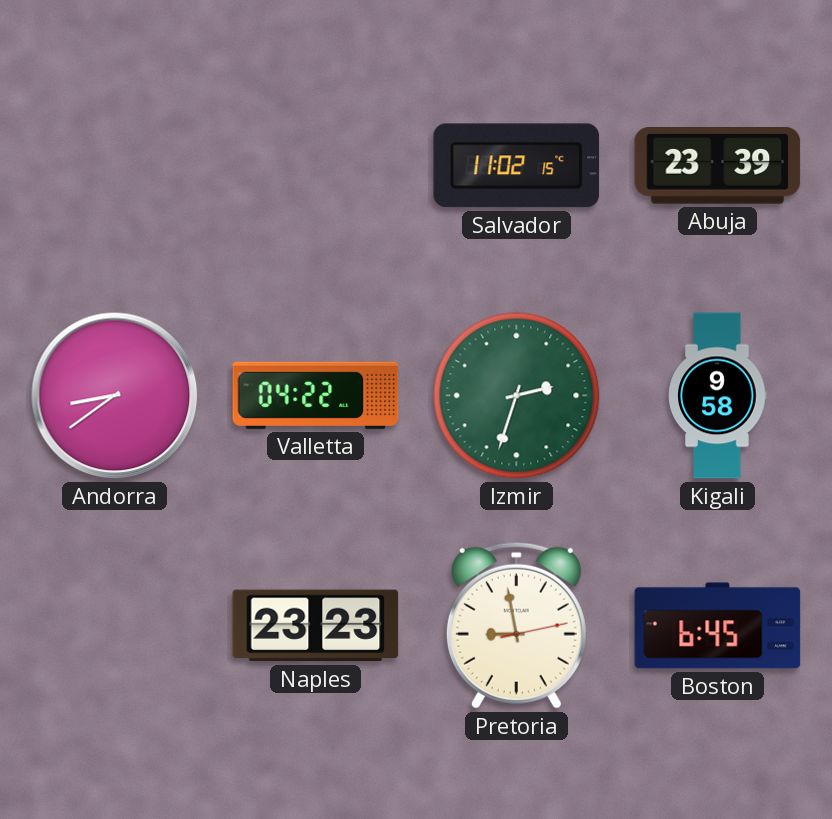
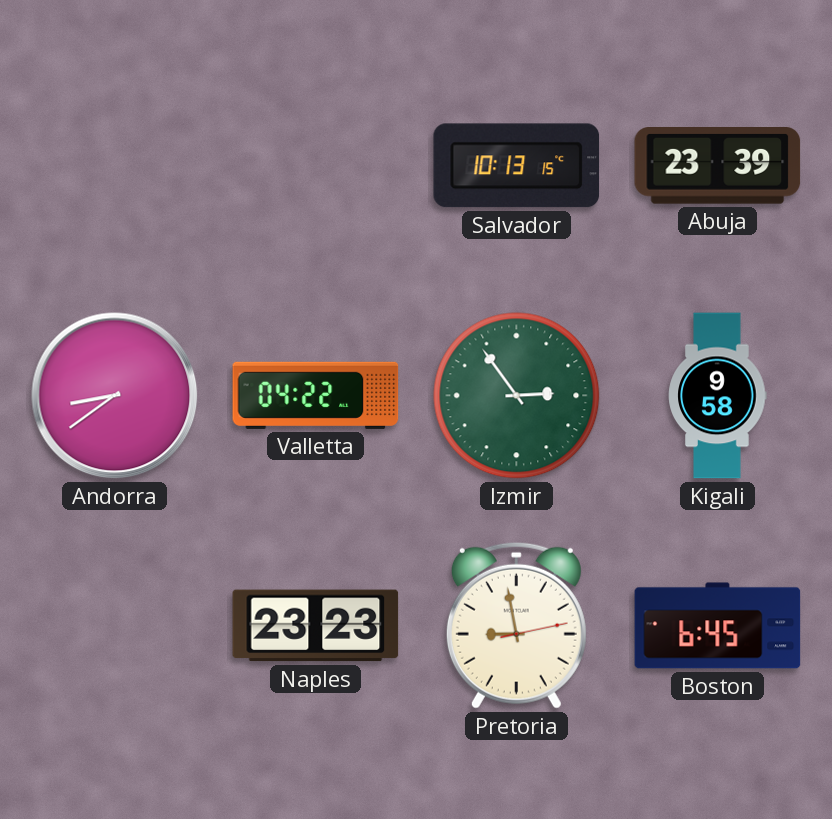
Salvador: 11:02 -> 10:13 (517, 166)
Izmir: 2:33 -> 2:54 (517, 396)
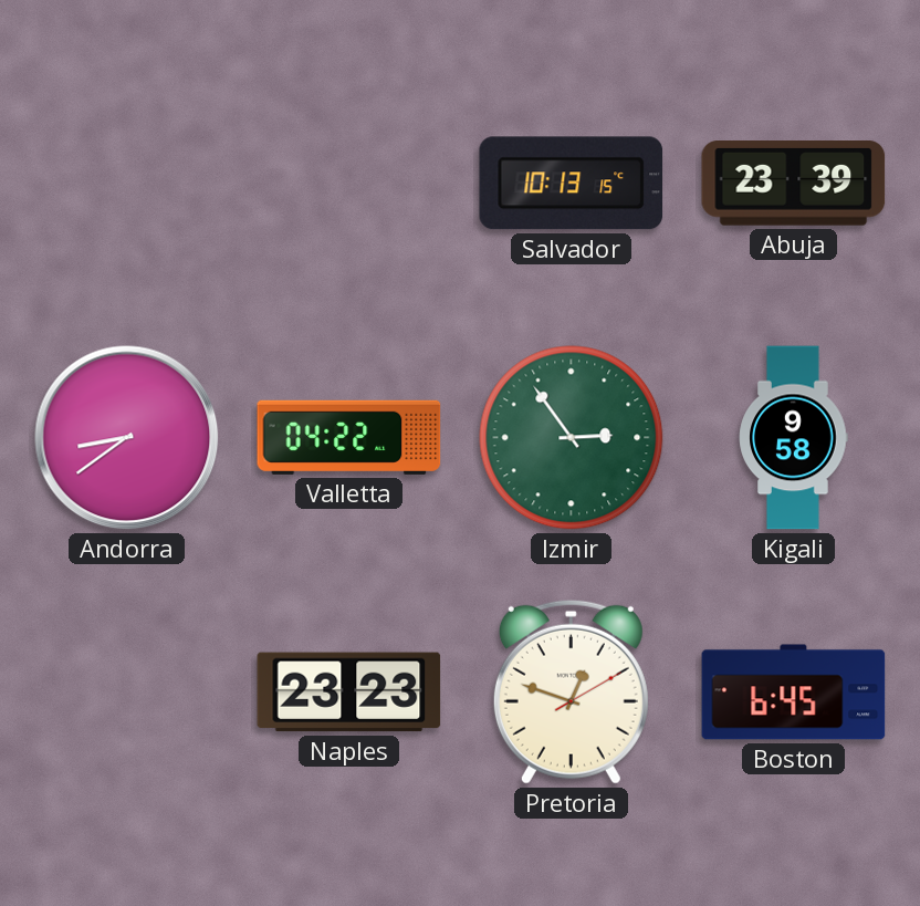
Pretoria: 8:58 -> 12:48 (571, 691)
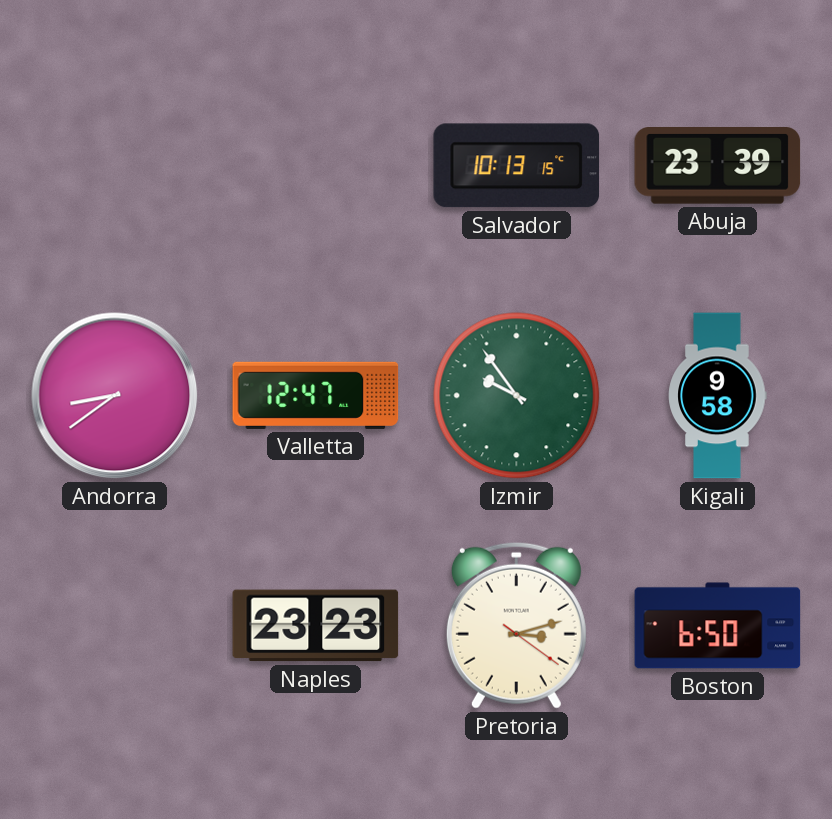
Valletta: 04:22 -> 12:47 (316, 395)
Izmir: 2:54 -> 9:54 (517, 396)
Pretoria: 12:48 -> 3:12 (516, 625)
Boston: 6:45 -> 6:50 (718, 626)
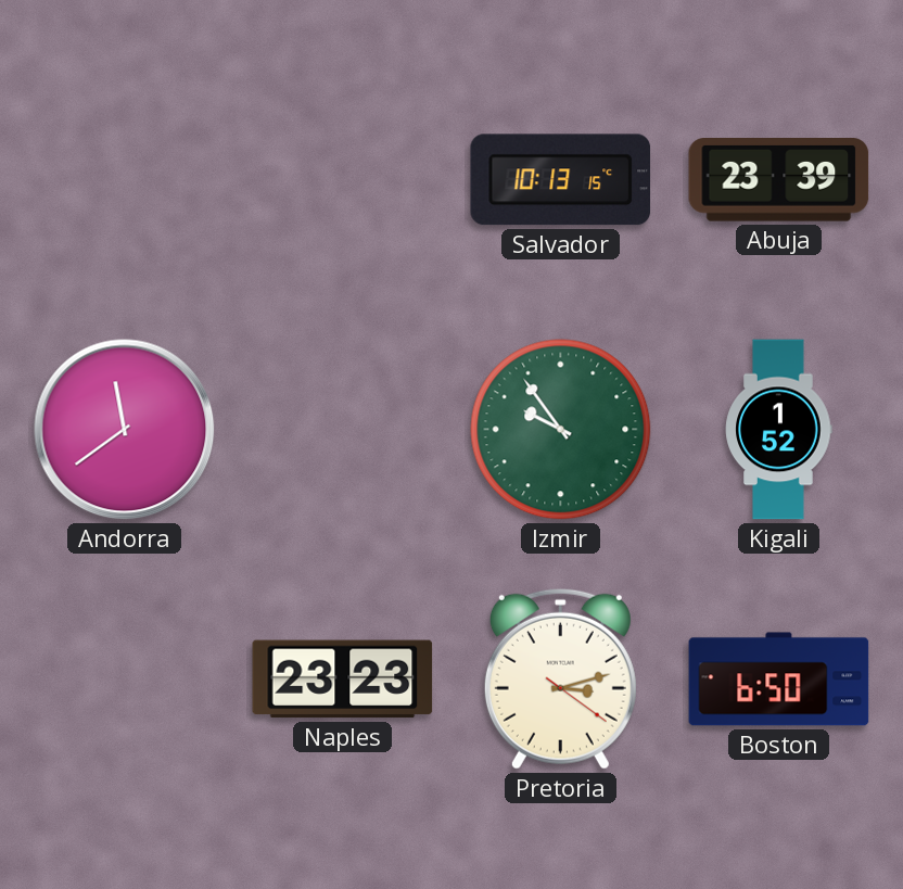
Andorra: 8:39 -> 11:39 (125, 430)
Valletta: 12:47 -> none (316, 395)
Kigali: 9:58 -> 1:52 (779, 430)
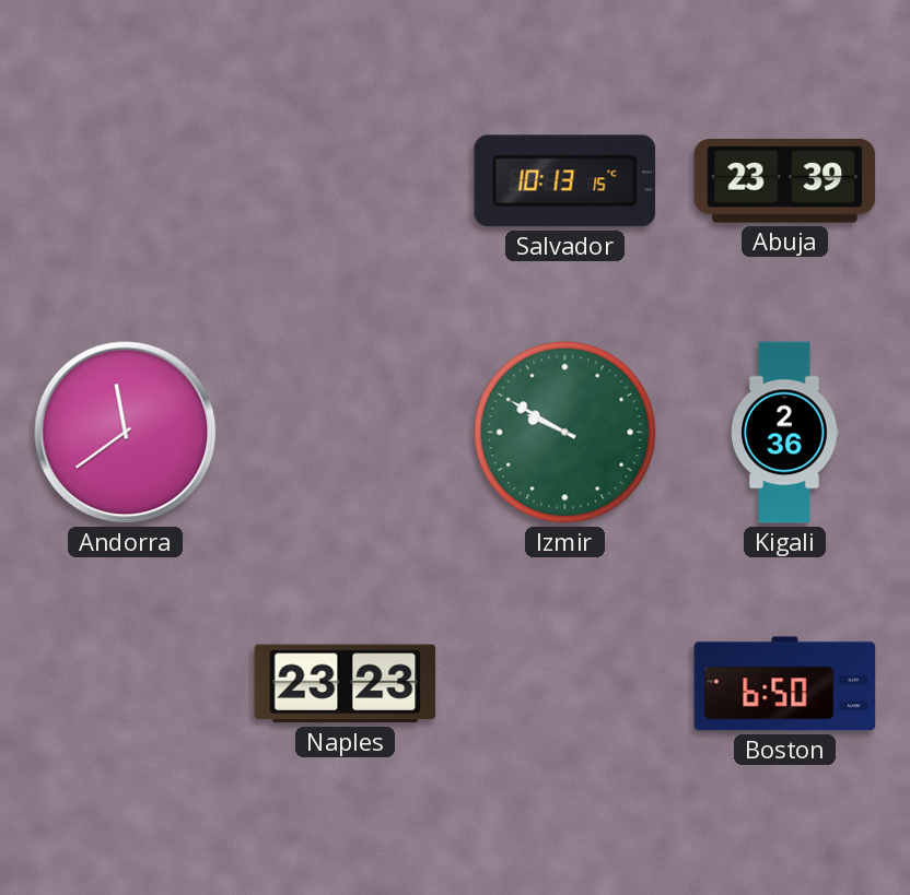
Izmir: 9:54 -> 9:50 (565, 433)
Kigali: 1:52 -> 2:36 (785, 433)
Pretoria: 3:12 -> none (560, 678)
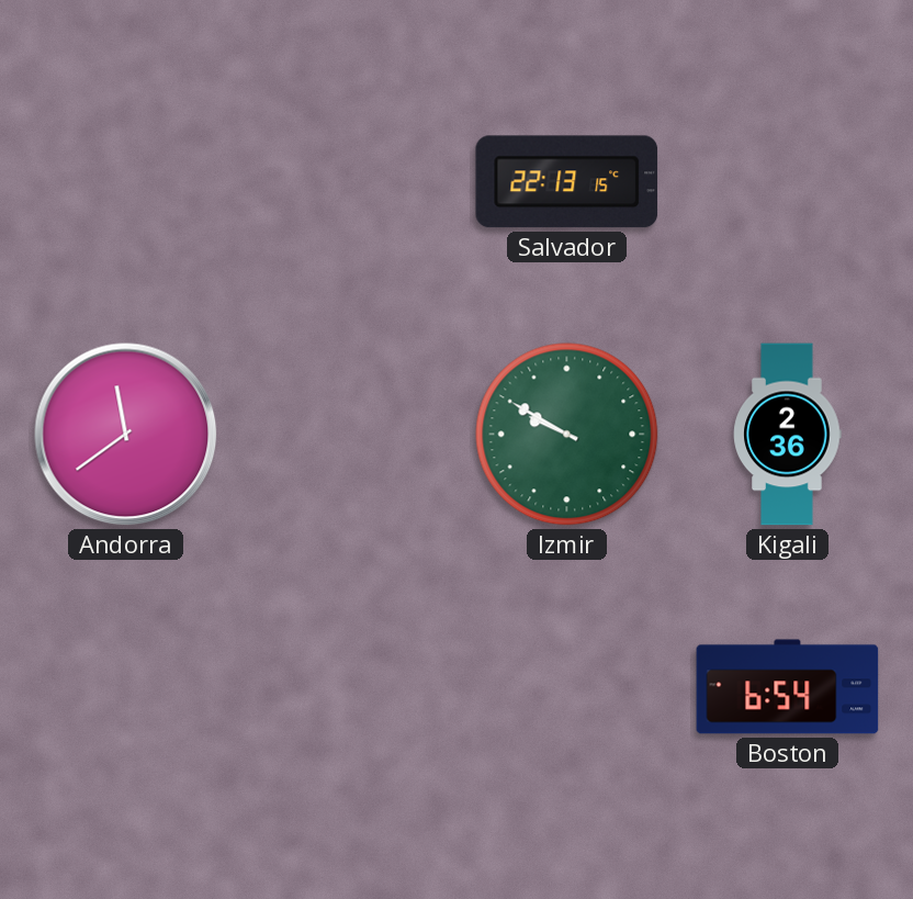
Salvador: 10:13 -> 22:13 (567, 182)
Abuja: 23:39 -> none (785, 181)
Naples: 23:23 -> none (346, 684)
Boston: 6:50 -> 6:54 (788, 687)
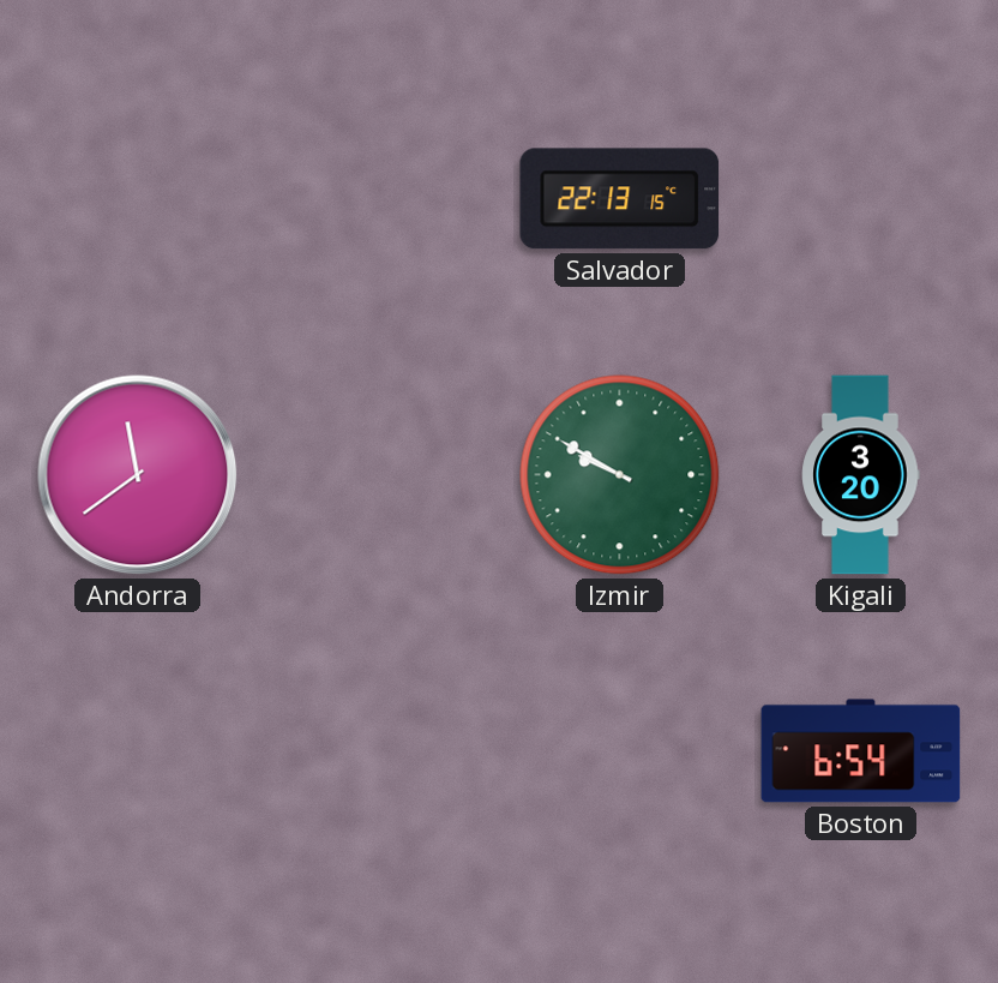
Kigali: 2:36 -> 3:20 (861, 475)
